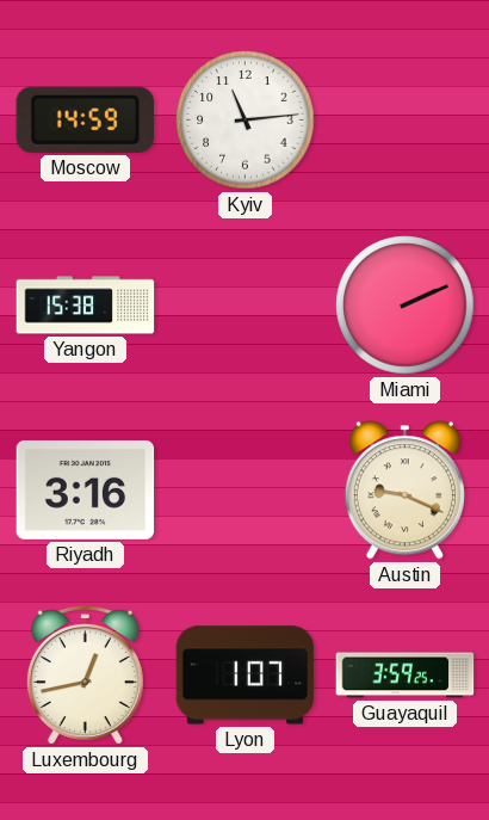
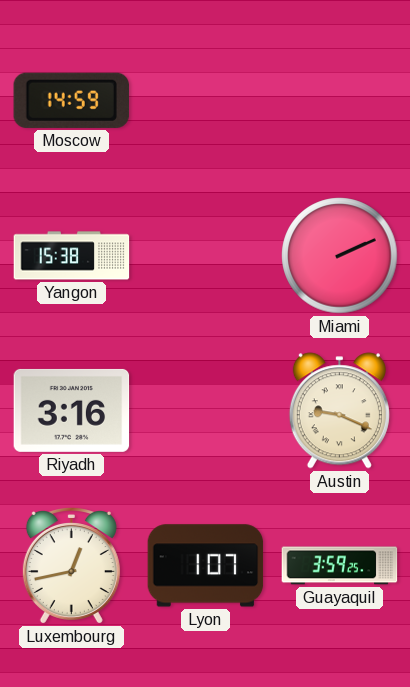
Kyiv: 11:14 -> none (246, 121)
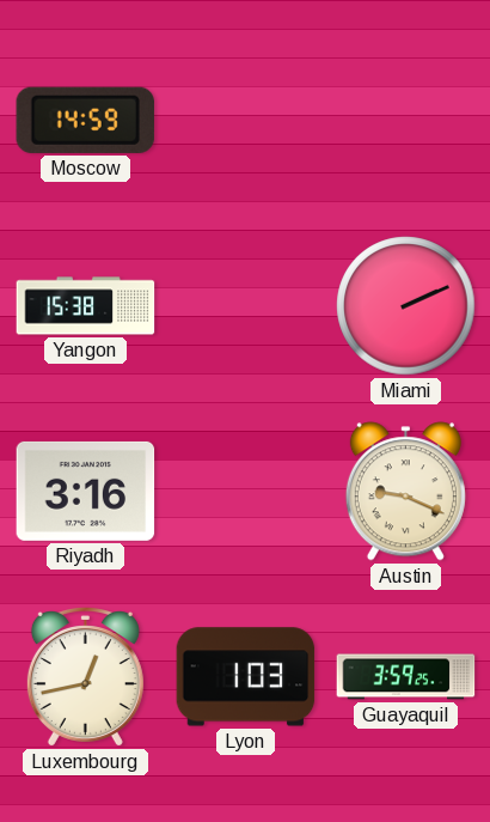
Lyon: 1:07 -> 1:03 (246, 677)
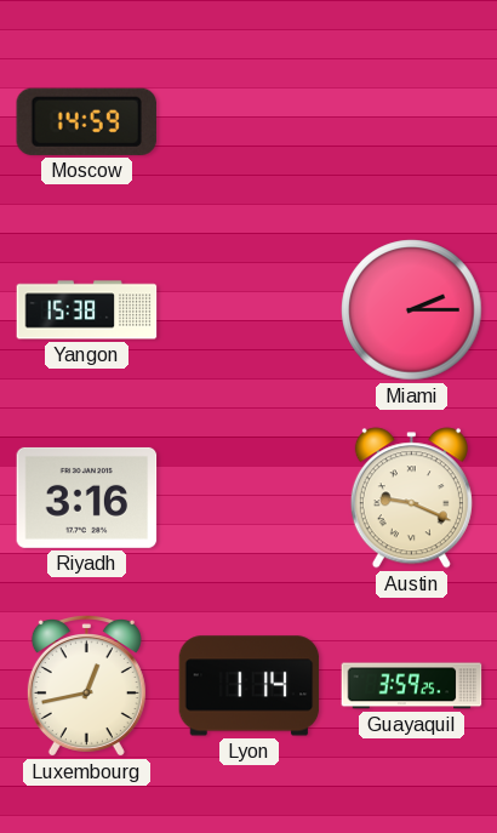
Miami: 2:11 -> 2:15 (412, 310)
Lyon: 1:03 -> 1:14 (250, 686)
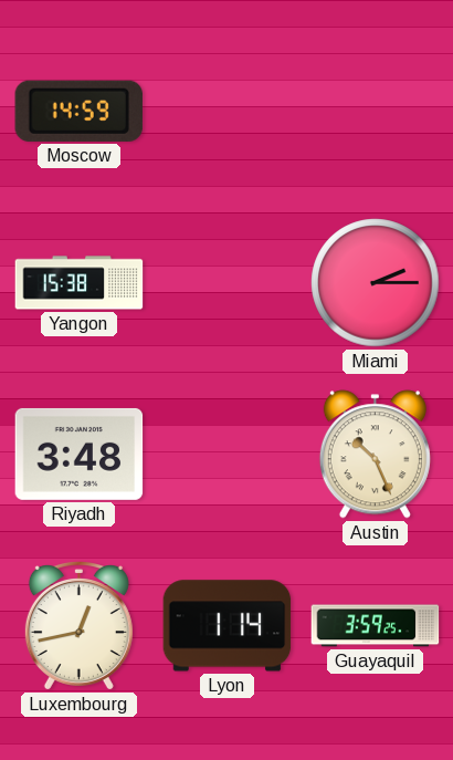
Riyadh: 3:16 -> 3:48 (80, 454)
Austin: 9:19 -> 10:26 (375, 455)
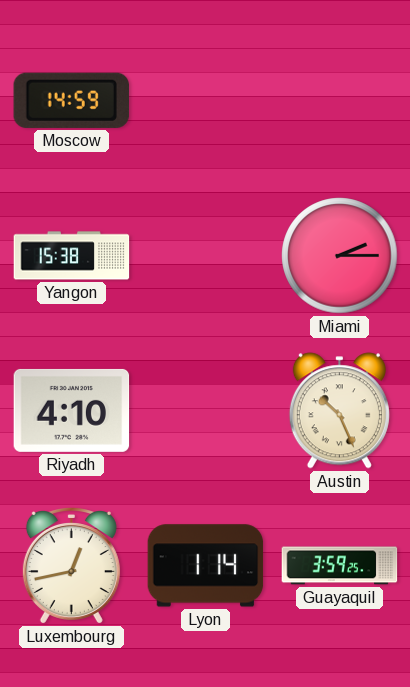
Riyadh: 3:48 -> 4:10 (72, 410)
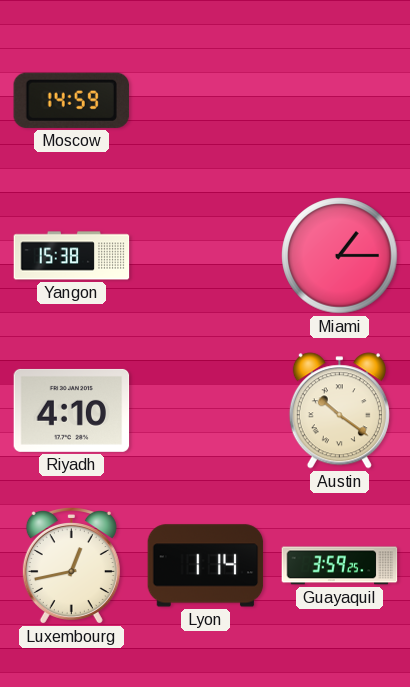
Miami: 2:15 -> 1:15 (340, 256)
Austin: 10:26 -> 10:21 (339, 411)
